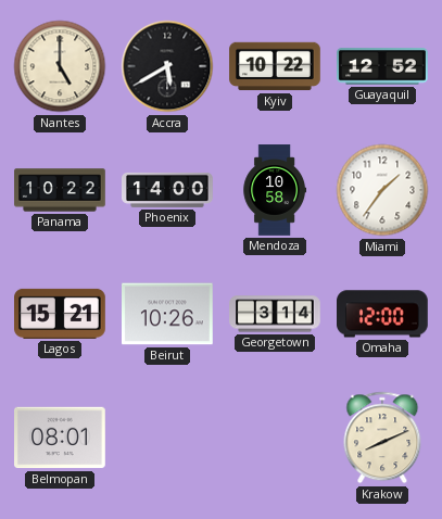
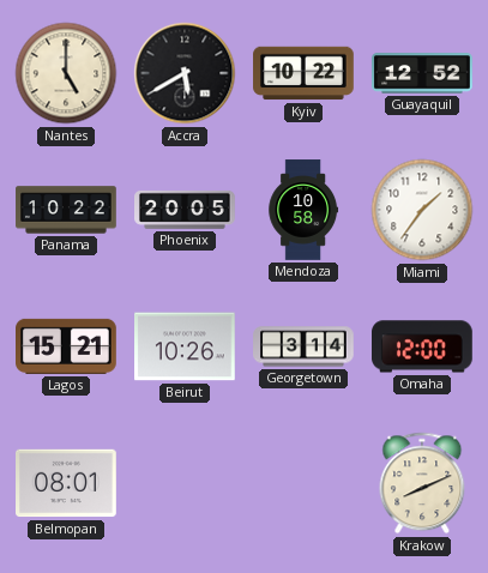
Phoenix: 14:00 -> 20:05 (185, 210)
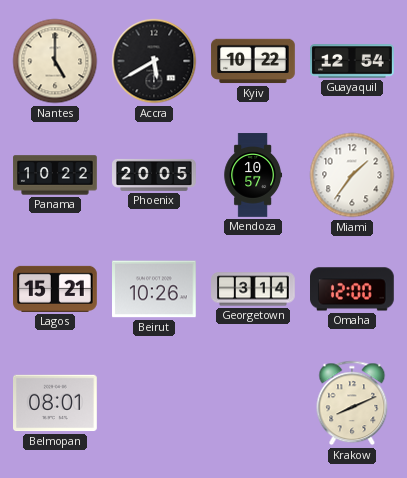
Guayaquil: 12:52 -> 12:54 (353, 61)
Mendoza: 10:58 -> 10:57 (253, 175)
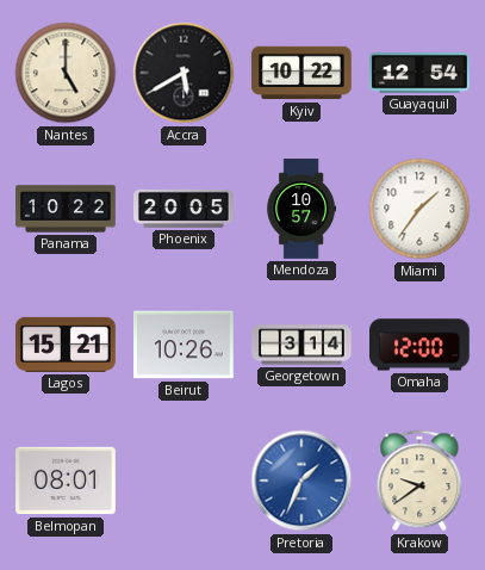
Pretoria: none -> 1:34 (301, 481)
Krakow: 8:11 -> 9:39 (419, 481)
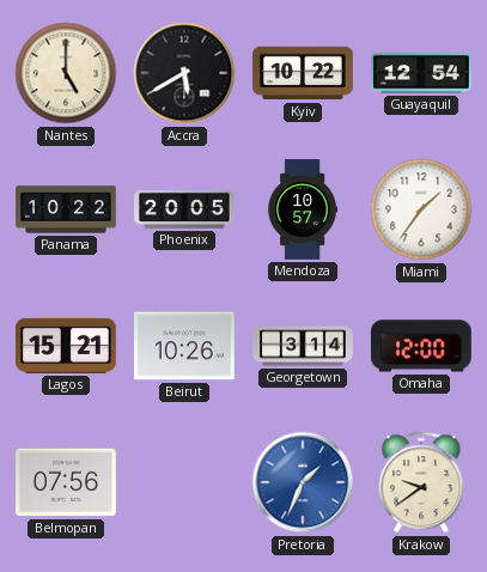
Belmopan: 08:01 -> 07:56 (67, 482)
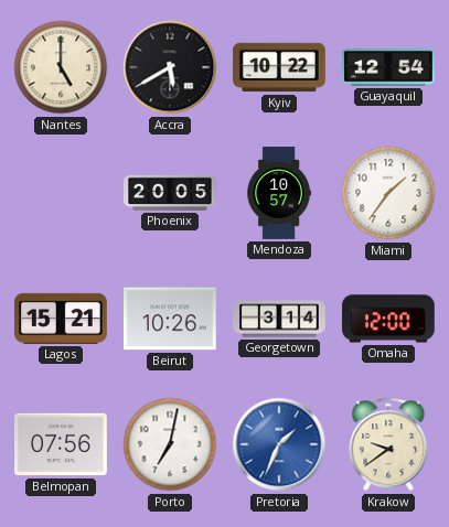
Panama: 10:22 -> none (66, 209)
Porto: none -> 7:02 (170, 444)
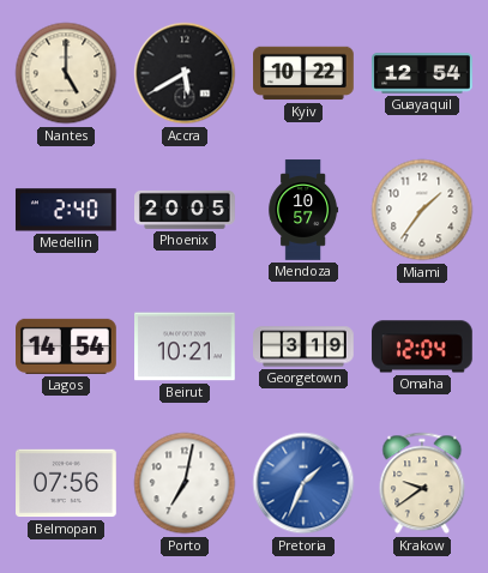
Medellin: none -> 2:40 (66, 210)
Lagos: 15:21 -> 14:54 (67, 346)
Beirut: 10:26 -> 10:21 (186, 346)
Georgetown: 3:14 -> 3:19 (303, 346)
Omaha: 12:00 -> 12:04 (423, 346)
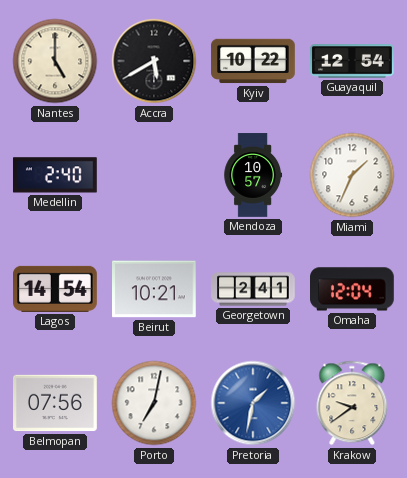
Phoenix: 20:05 -> none (185, 210)
Miami: 1:36 -> 1:34 (352, 175)
Georgetown: 3:19 -> 2:41 (253, 289)
Pretoria: 1:34 -> 1:32 (253, 403)
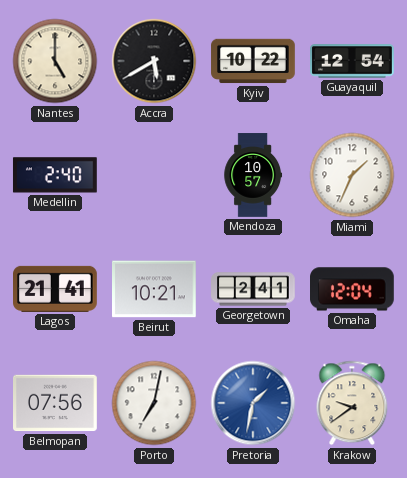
Lagos: 14:54 -> 21:41 (56, 289)
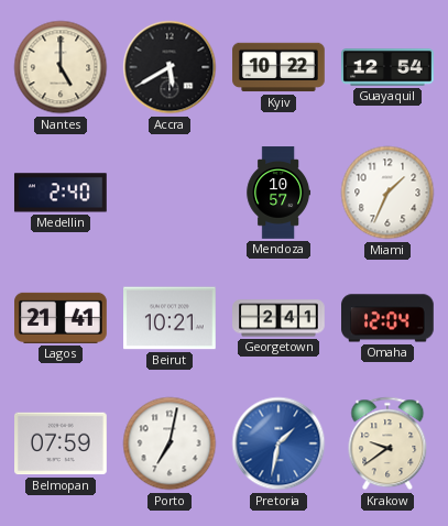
Belmopan: 07:56 -> 07:59 (62, 443)
